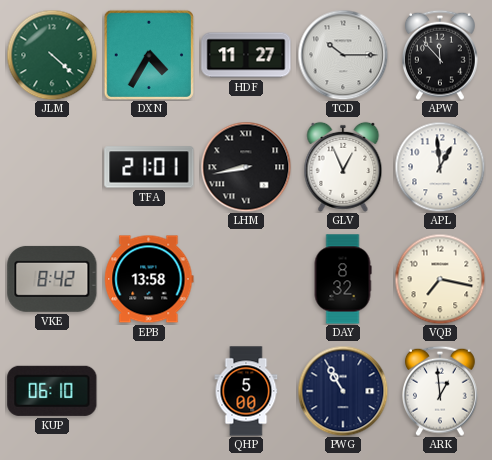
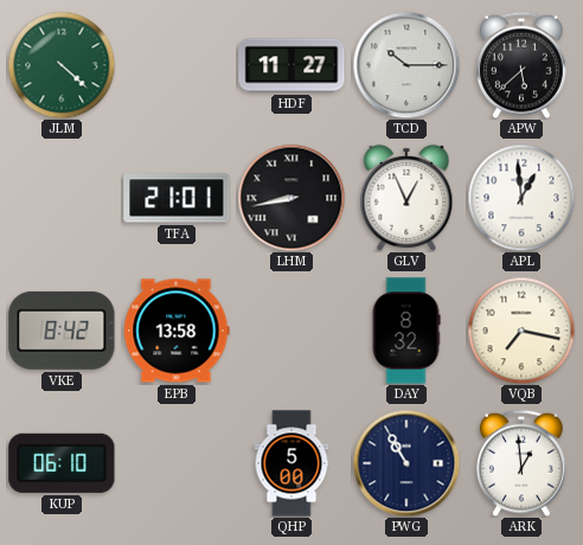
DXN: 4:35 -> none (149, 55)
APW: 11:53 -> 5:38 (523, 65)
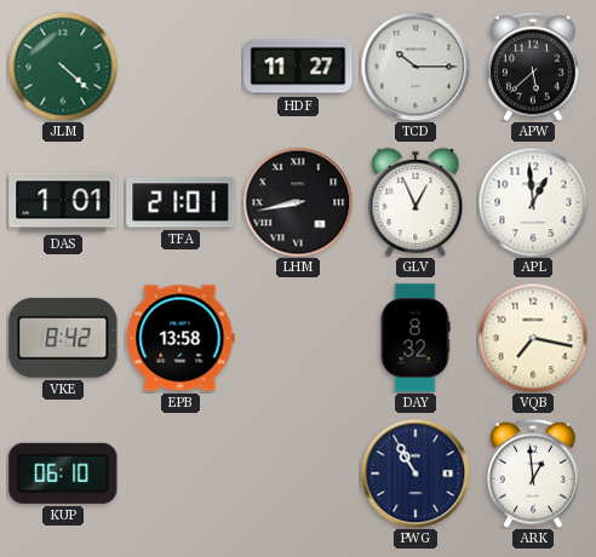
DAS: none -> 1:01 (63, 202)
QHP: 5:00 -> none (291, 463)
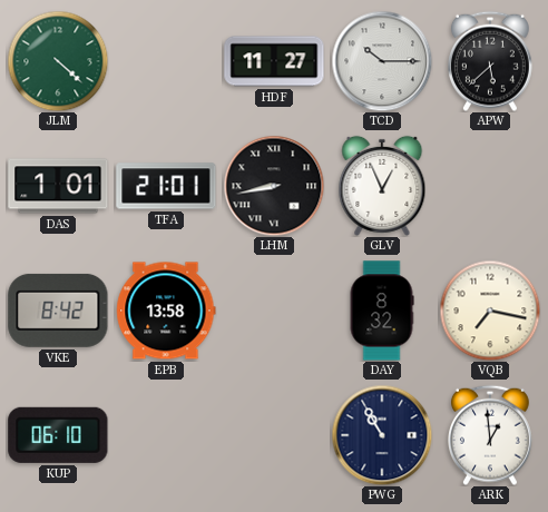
APL: 12:59 -> none (533, 202)
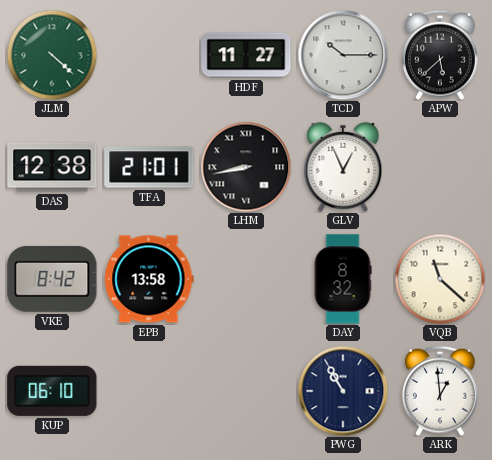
DAS: 1:01 -> 12:38 (52, 167)
VQB: 7:17 -> 11:22 (440, 279)
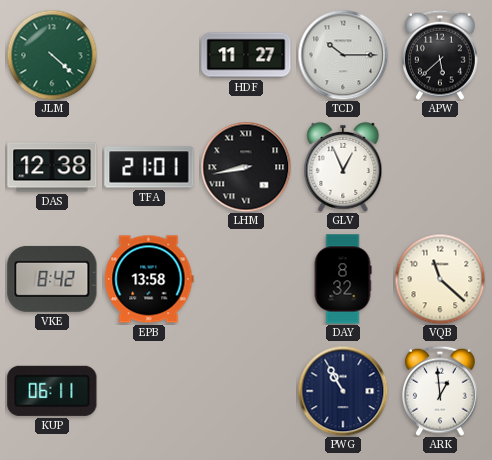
KUP: 06:10 -> 06:11 (52, 391)
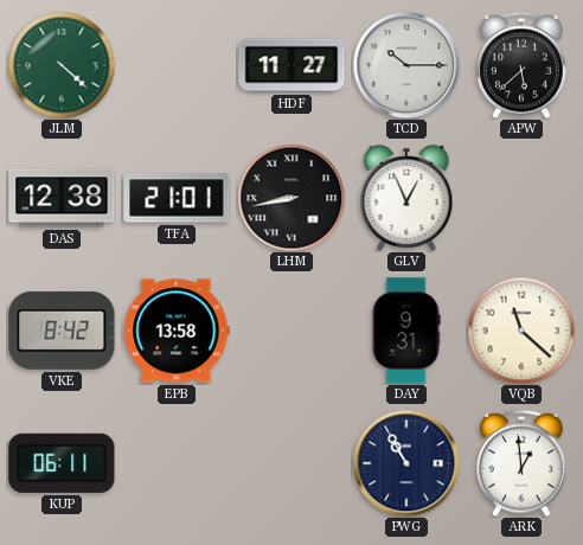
DAY: 8:32 -> 9:31 (406, 331)
